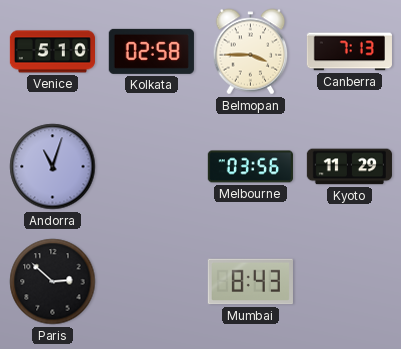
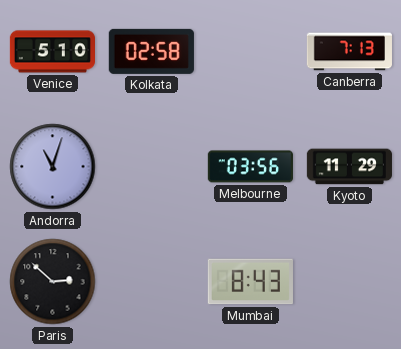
Belmopan: 3:45 -> none (251, 52)
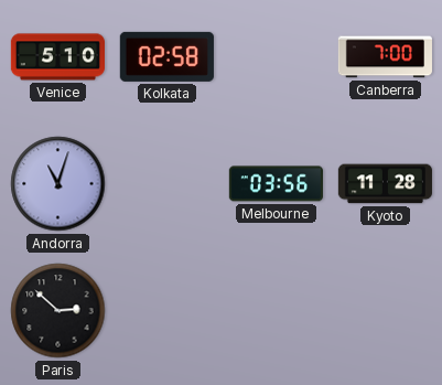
Canberra: 7:13 -> 7:00 (385, 57)
Kyoto: 11:29 -> 11:28 (385, 184)
Mumbai: 8:43 -> none (250, 282)
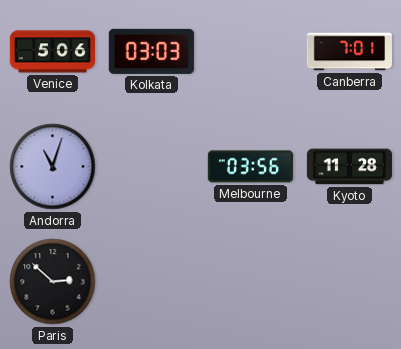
Venice: 5:10 -> 5:06 (52, 52)
Kolkata: 02:58 -> 03:03 (151, 51)
Canberra: 7:00 -> 7:01 (349, 52)
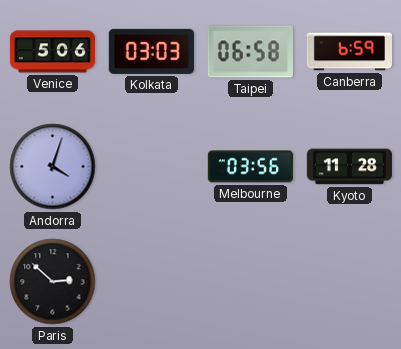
Taipei: none -> 06:58 (250, 52)
Canberra: 7:01 -> 6:59 (349, 52)
Andorra: 11:03 -> 4:03 (53, 167)
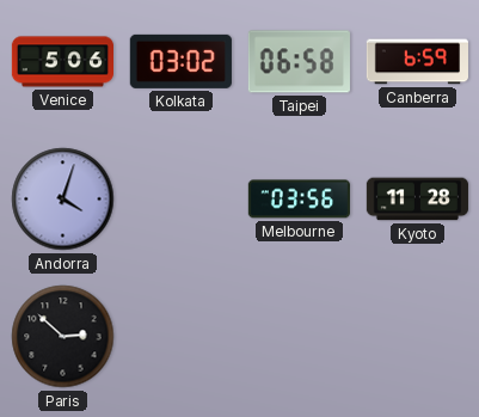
Kolkata: 03:03 -> 03:02 (180, 61)
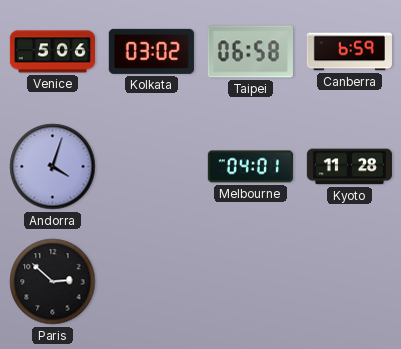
Melbourne: 03:56 -> 04:01 (250, 167)
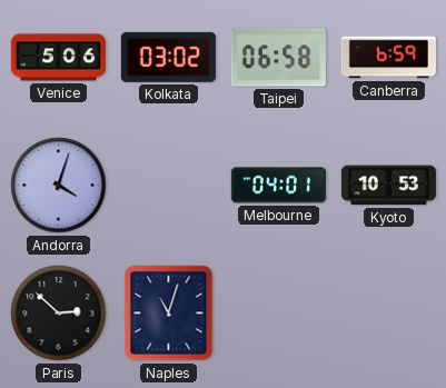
Kyoto: 11:28 -> 10:53 (388, 186)
Naples: none -> 11:03 (169, 314)
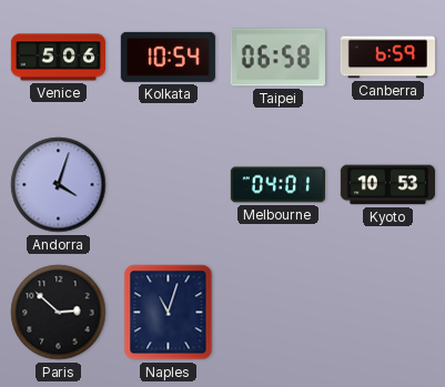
Kolkata: 03:02 -> 10:54 (168, 57)
